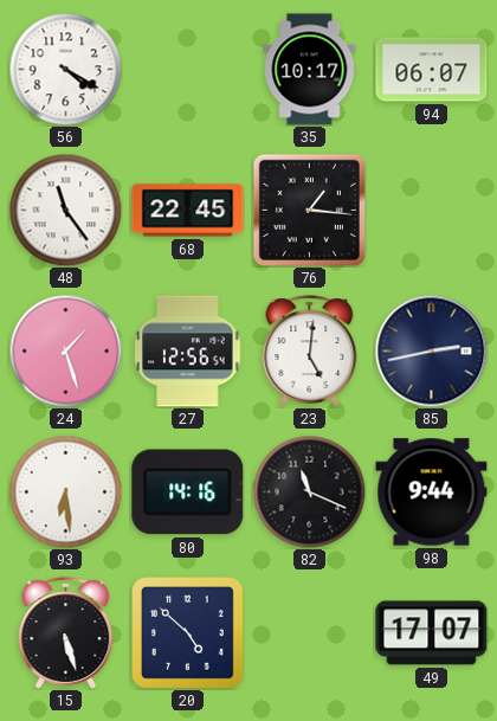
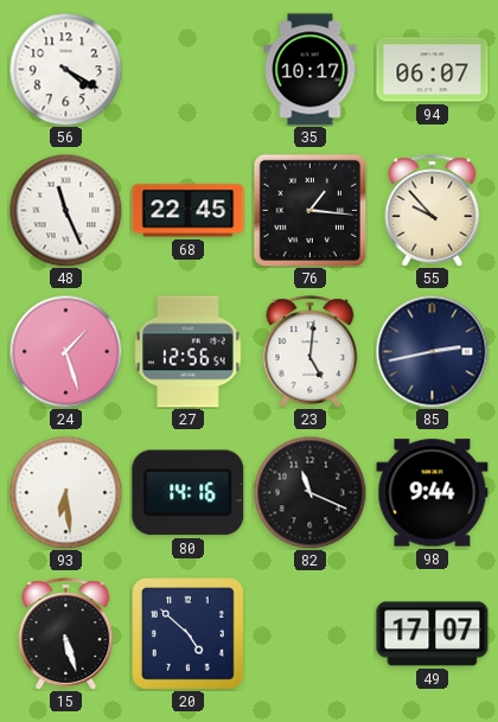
48: 11:24 -> 11:26 (65, 210)
55: none -> 9:53 (433, 211)
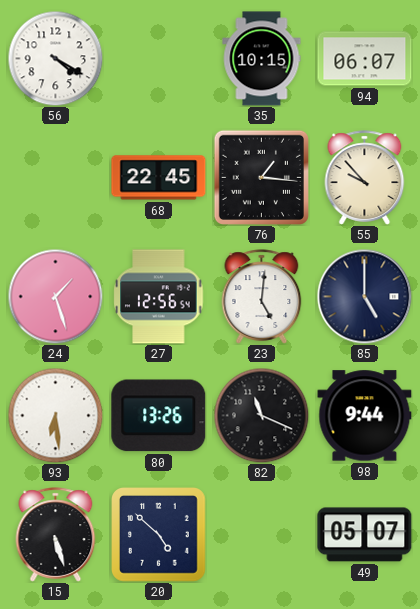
35: 10:17 -> 10:15 (262, 59)
48: 11:26 -> none (65, 210)
85: 2:43 -> 5:00 (364, 296)
80: 14:16 -> 13:26 (159, 416)
49: 17:07 -> 05:07 (365, 535)
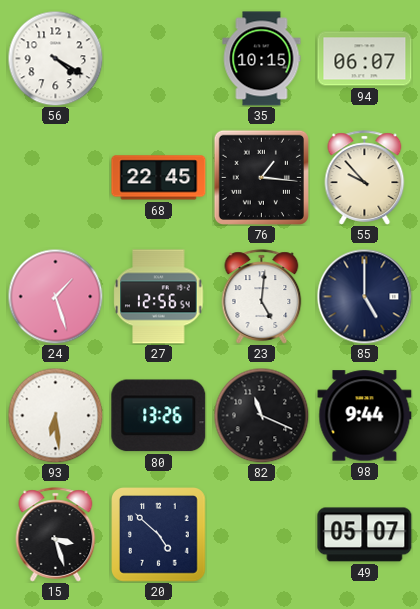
15: 5:27 -> 3:27 (56, 535)
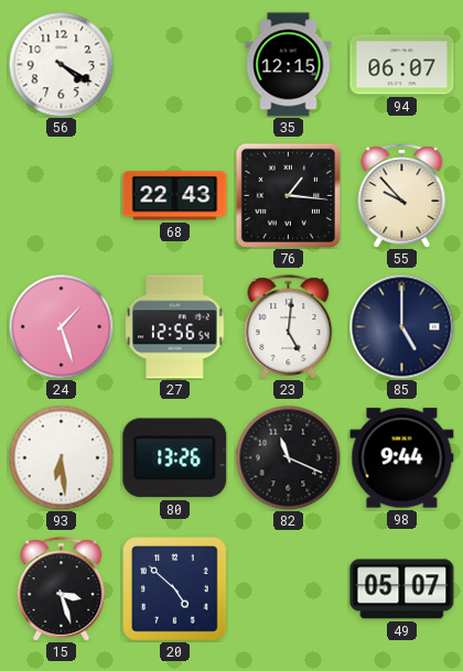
35: 10:15 -> 12:15 (289, 65)
68: 22:45 -> 22:43 (175, 196)
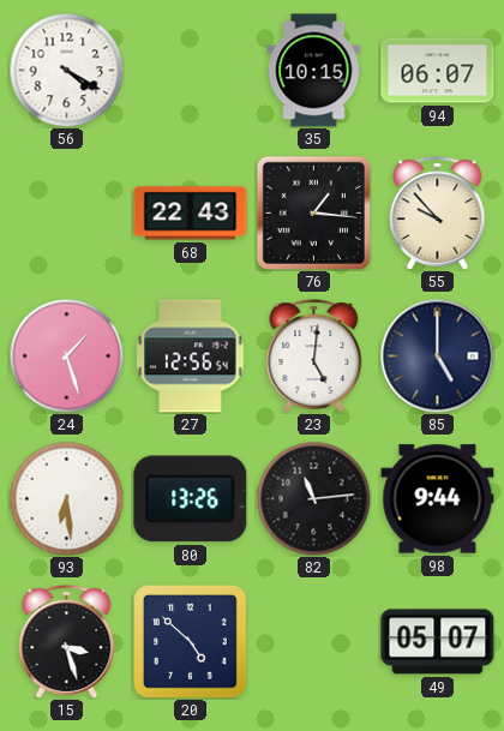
35: 12:15 -> 10:15 (314, 71)
82: 11:19 -> 11:14 (313, 498)
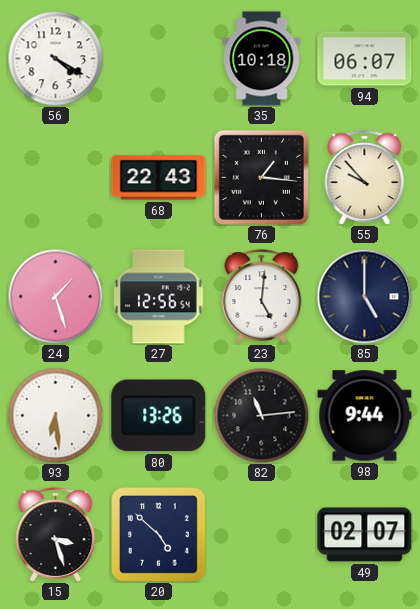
35: 10:15 -> 10:18 (262, 59)
49: 05:07 -> 02:07 (365, 535)
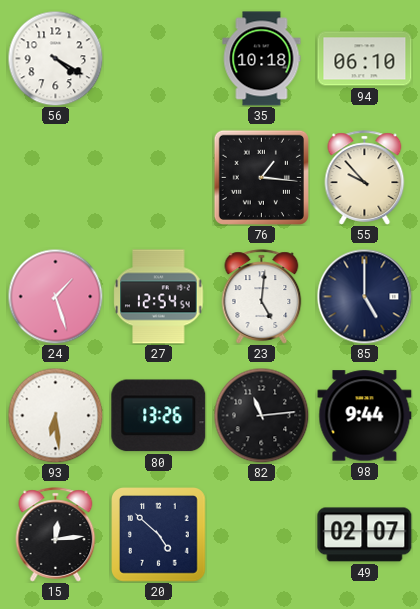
94: 06:07 -> 06:10 (365, 59)
68: 22:43 -> none (159, 178)
27: 12:56 -> 12:54 (159, 297)
15: 3:27 -> 12:14 (56, 535)
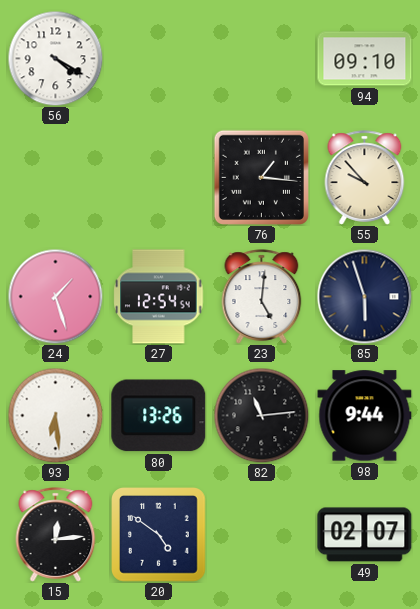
35: 10:18 -> none (262, 59)
94: 06:10 -> 09:10 (365, 59)
85: 5:00 -> 5:57 (364, 296)
20: 4:52 -> 4:51 (159, 535)
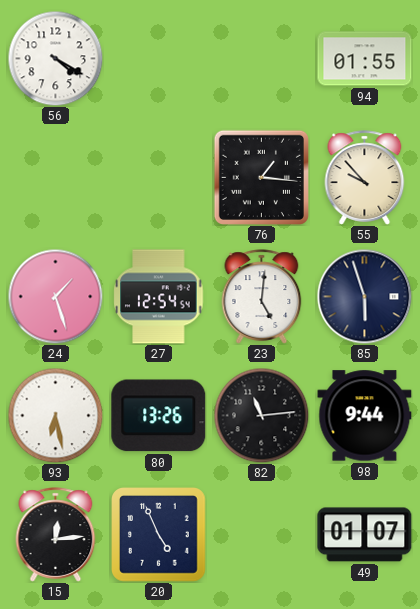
94: 09:10 -> 01:55 (365, 59)
93: 6:29 -> 6:28 (55, 415)
20: 4:51 -> 4:56 (159, 535)
49: 02:07 -> 01:07 (365, 535)
